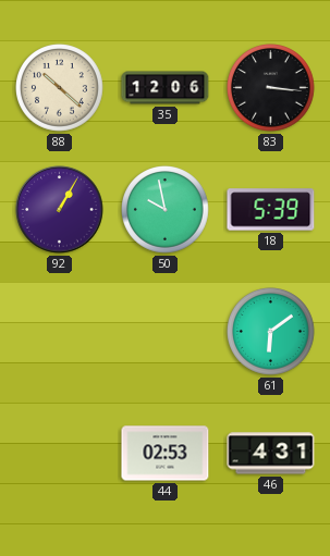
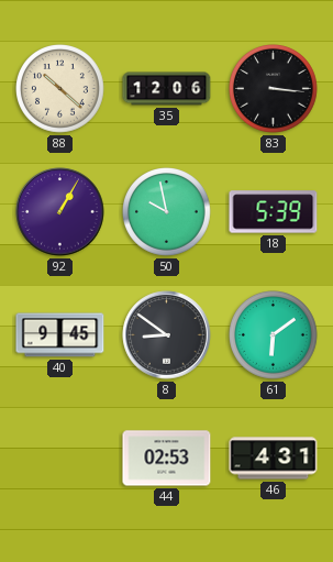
40: none -> 9:45 (60, 335)
8: none -> 8:51 (167, 335)
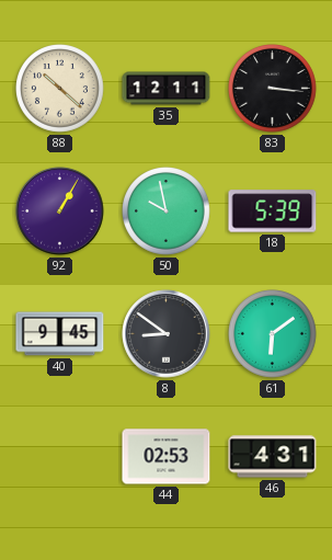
35: 12:06 -> 12:11 (167, 89)
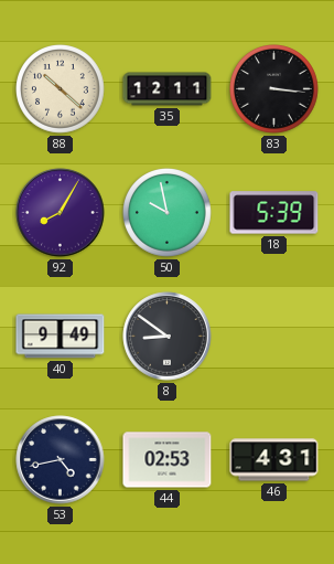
92: 1:05 -> 8:05 (61, 213)
40: 9:45 -> 9:49 (61, 337)
61: 6:09 -> none (273, 334)
53: none -> 4:43 (61, 460)
